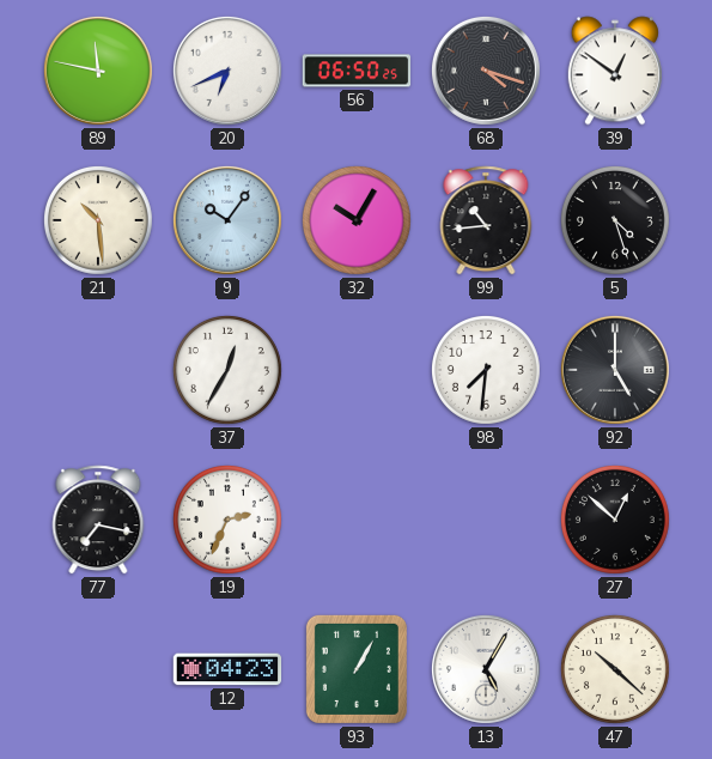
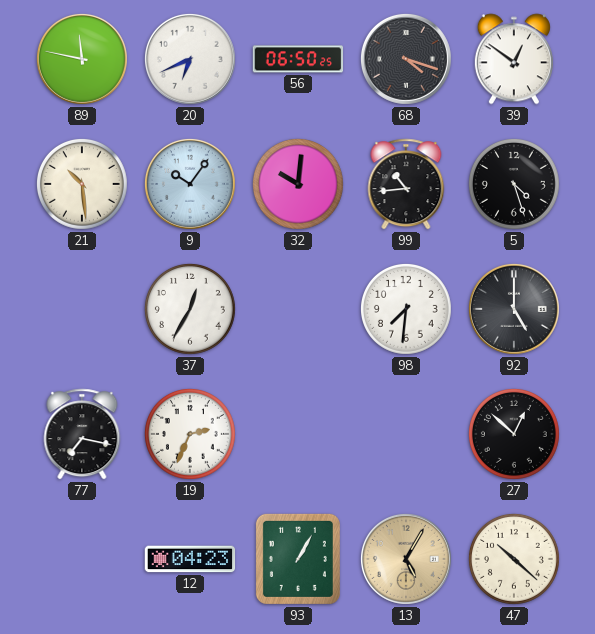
32: 10:05 -> 10:01 (298, 184)
13 dial: white -> champagne (406, 559)
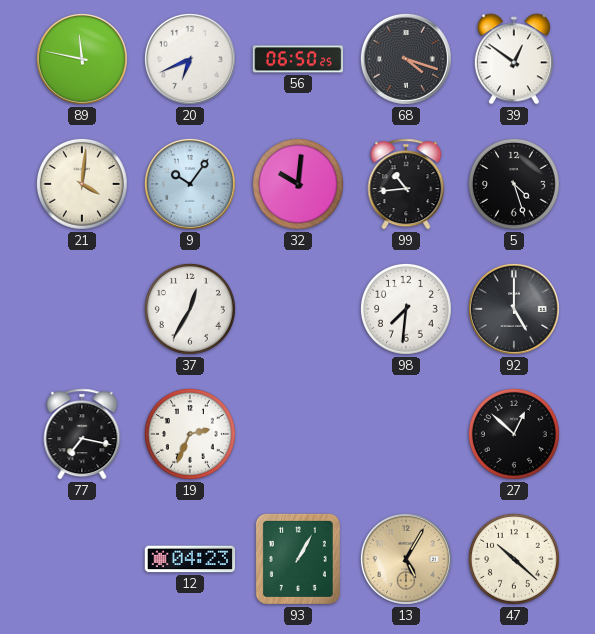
21: 10:29 -> 4:01 (82, 184)
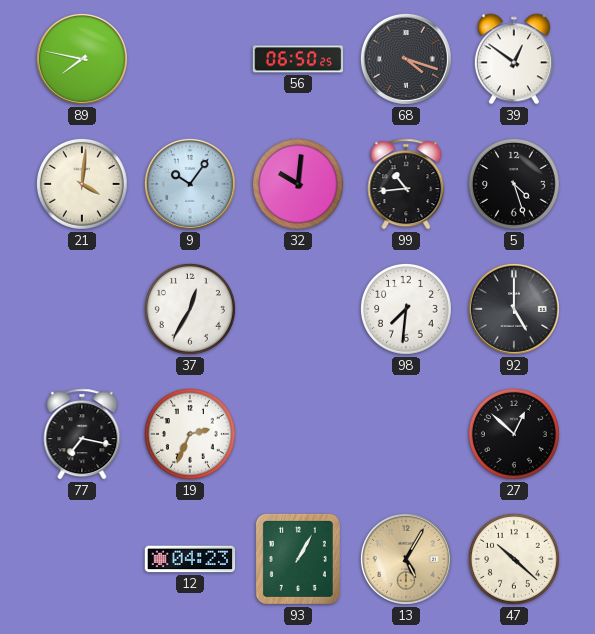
89: 11:47 -> 7:47 (82, 59)
20: 6:41 -> none (190, 59)
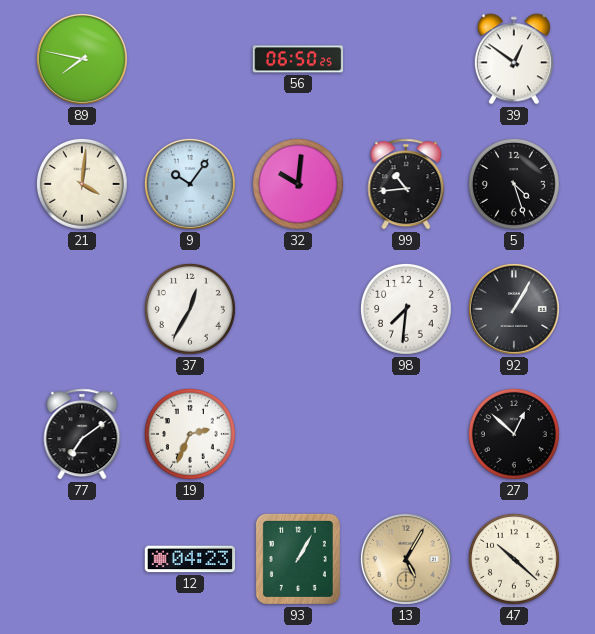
68: 4:18 -> none (406, 59)
92: 5:00 -> 1:05 (514, 309)
77: 7:17 -> 7:09 (82, 434)
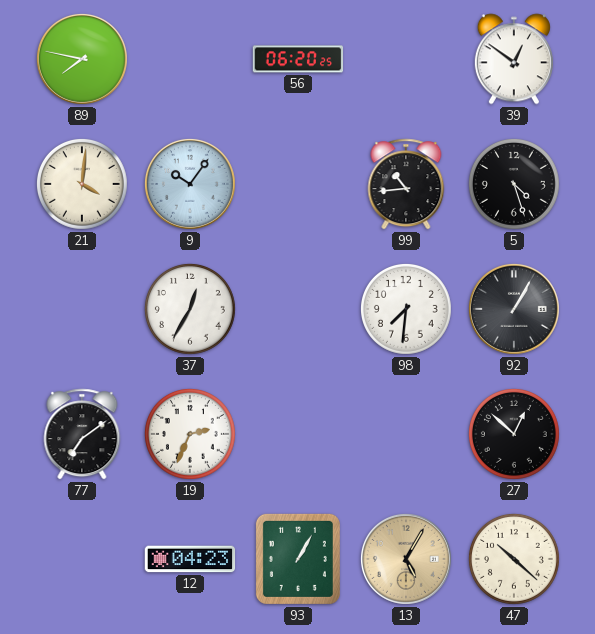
56: 06:50 -> 06:20 (298, 59)
32: 10:01 -> none (298, 184)
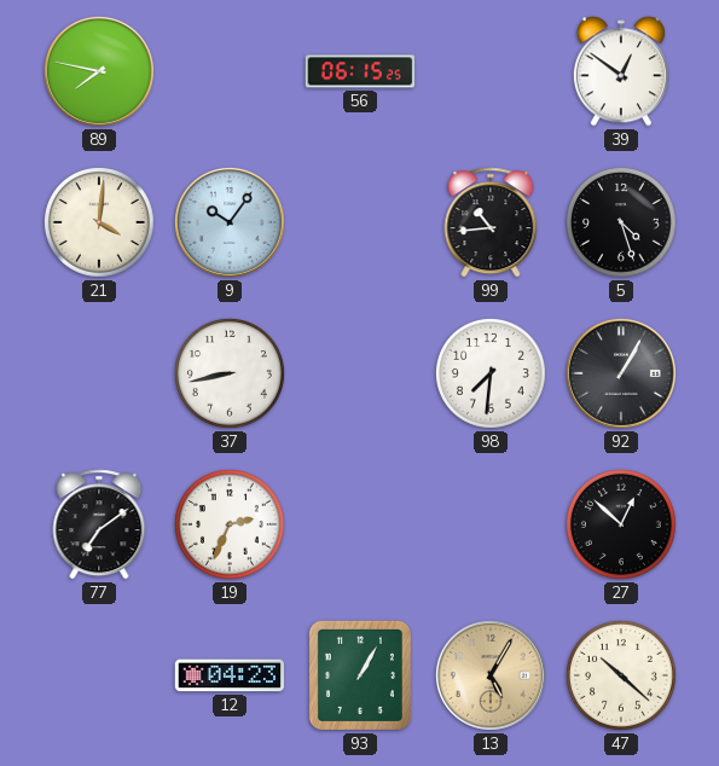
56: 06:20 -> 06:15 (360, 71)
37: 12:35 -> 8:43 (230, 373)
